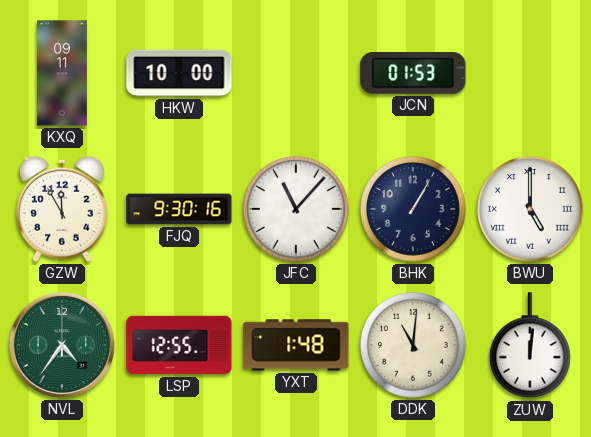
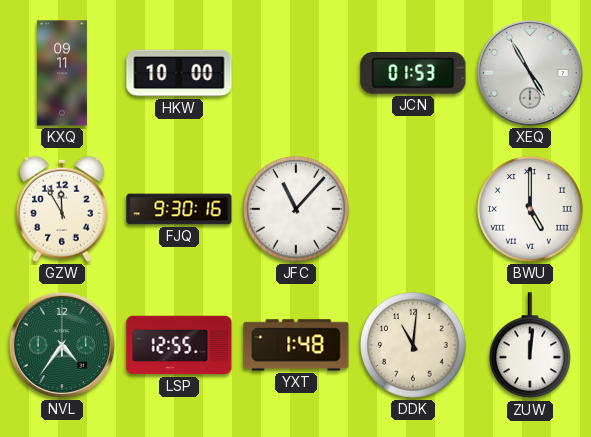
XEQ: none -> 4:55 (530, 73)
BHK: 1:05 -> none (414, 210)
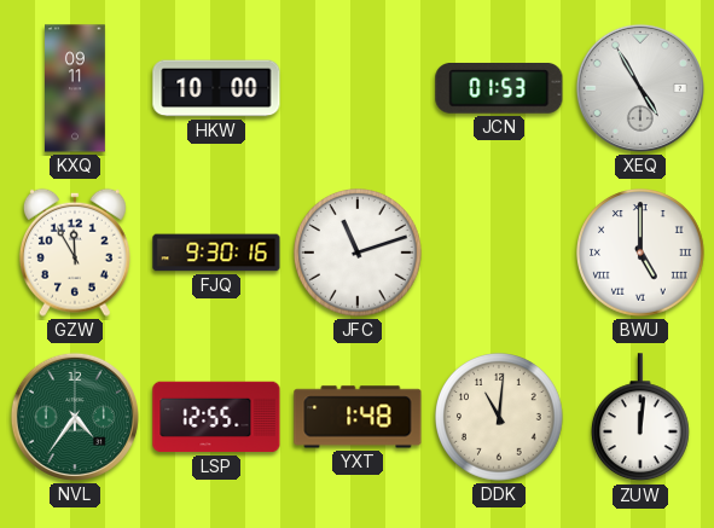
JFC: 11:07 -> 11:12 (359, 254)
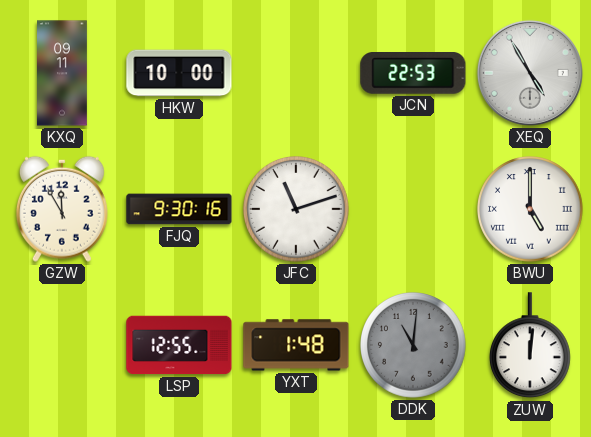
JCN: 01:53 -> 22:53 (413, 73)
NVL: 4:36 -> none (75, 417)
DDK dial: cream -> grey (414, 346)
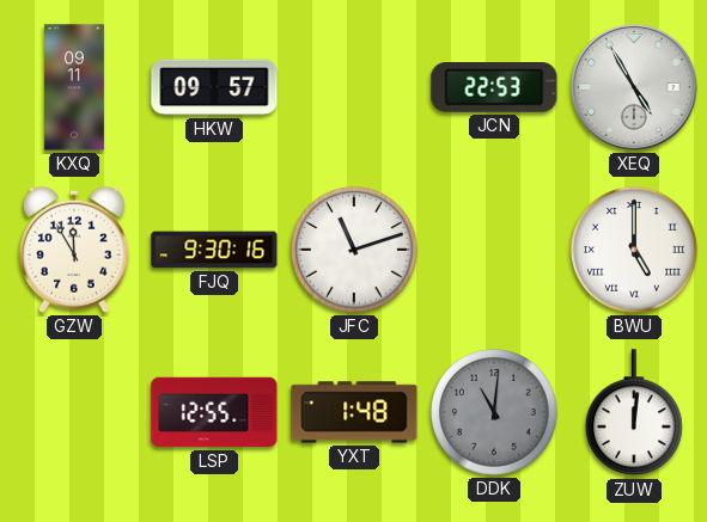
HKW: 10:00 -> 09:57 (214, 87)
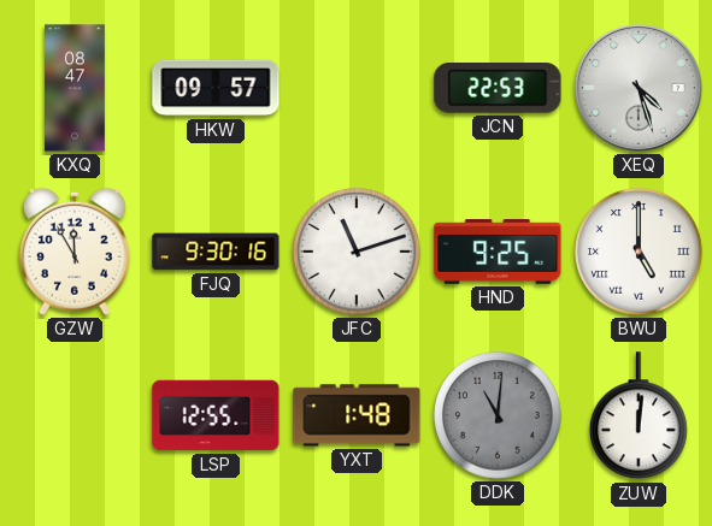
KXQ: 09:11 -> 08:47 (76, 88)
XEQ: 4:55 -> 4:27 (639, 88)
HND: none -> 9:25 (498, 253)
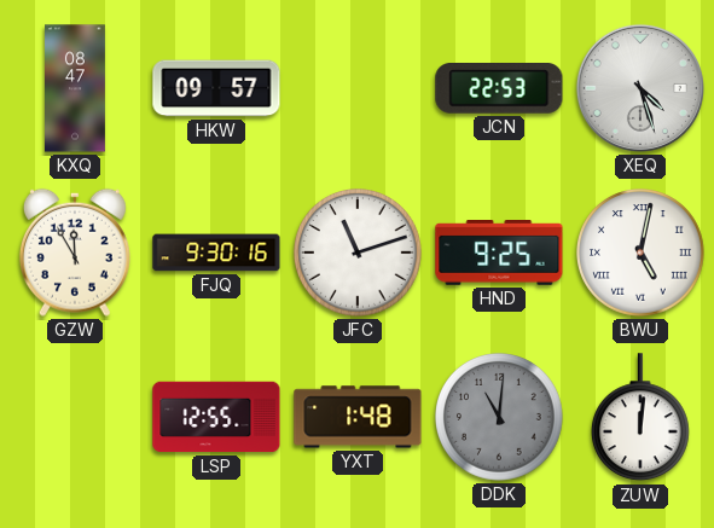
BWU: 5:00 -> 5:02 (642, 254)
